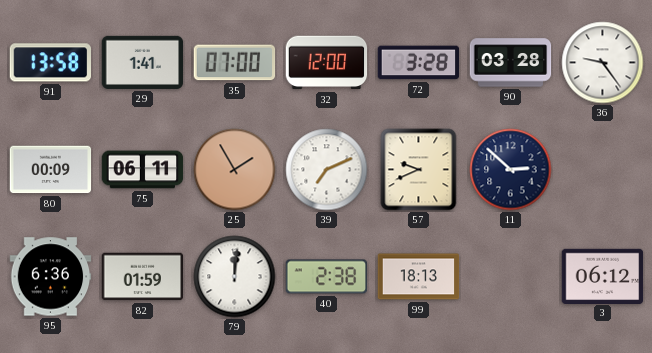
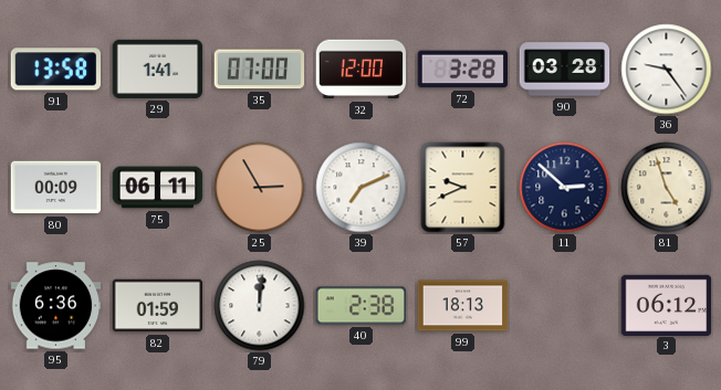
25: 1:55 -> 2:55 (260, 188)
81: none -> 4:57 (667, 188)
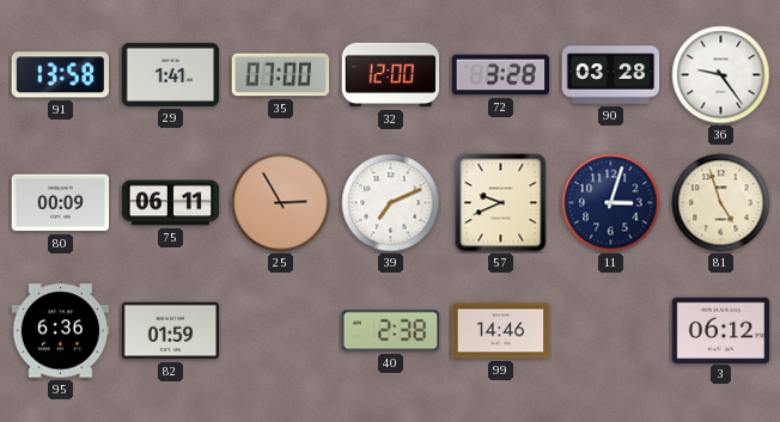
11: 2:52 -> 3:03 (611, 203)
79: 12:01 -> none (260, 306)
99: 18:13 -> 14:46 (501, 331)
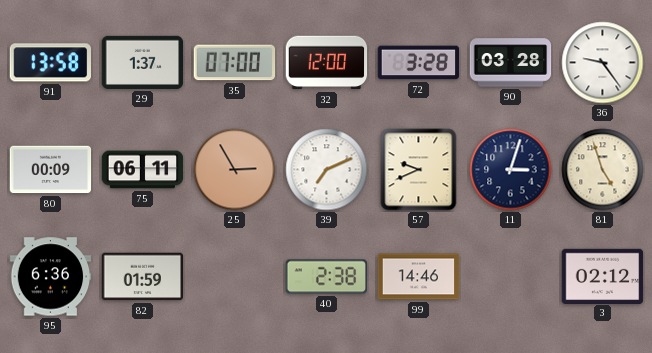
29: 1:41 -> 1:37 (143, 62)
3: 06:12 -> 02:12 (603, 276)
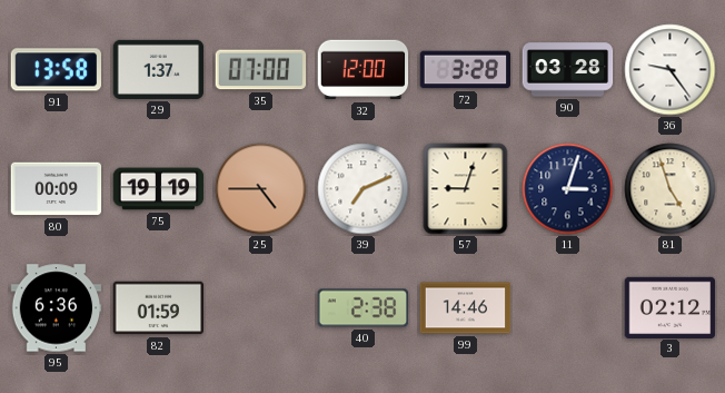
75: 06:11 -> 19:19 (159, 189)
25: 2:55 -> 4:45 (261, 189)
57: 9:41 -> 9:03 (466, 189)
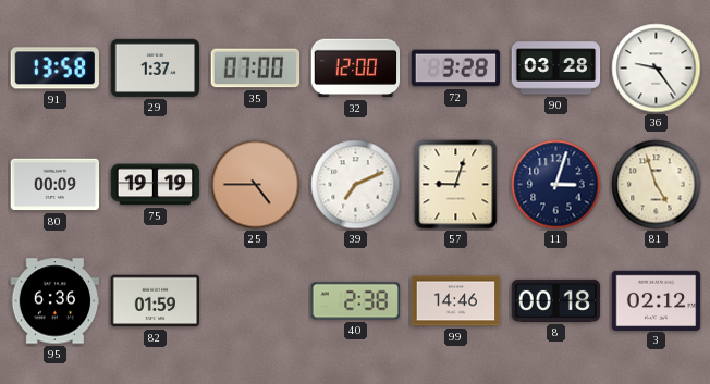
8: none -> 00:18 (556, 300)
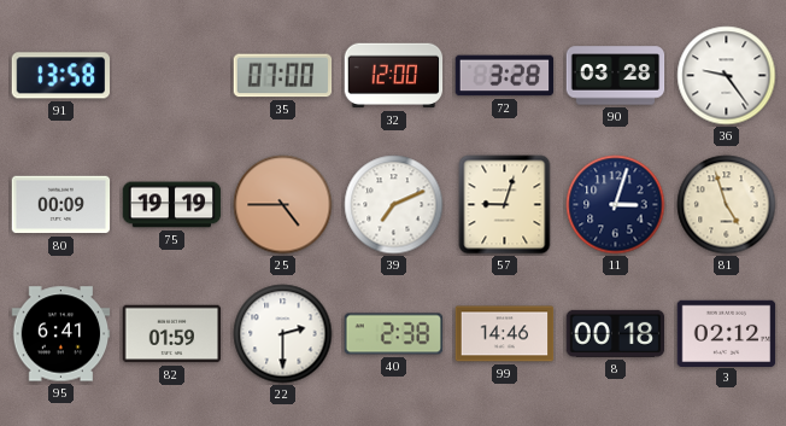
29: 1:37 -> none (156, 67)
95: 6:36 -> 6:41 (61, 334)
22: none -> 2:30 (283, 334)
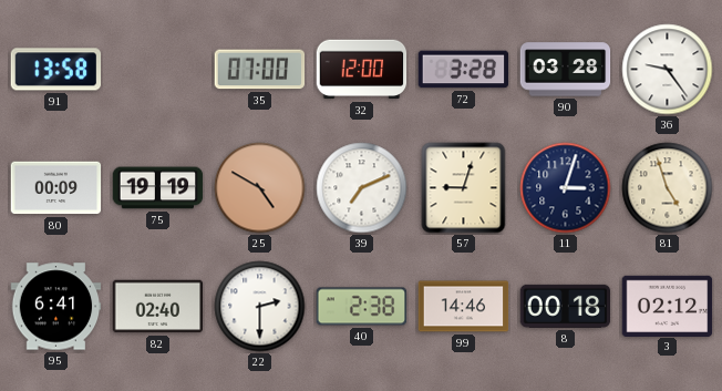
25: 4:45 -> 4:50 (260, 188)
82: 01:59 -> 02:40 (158, 307)
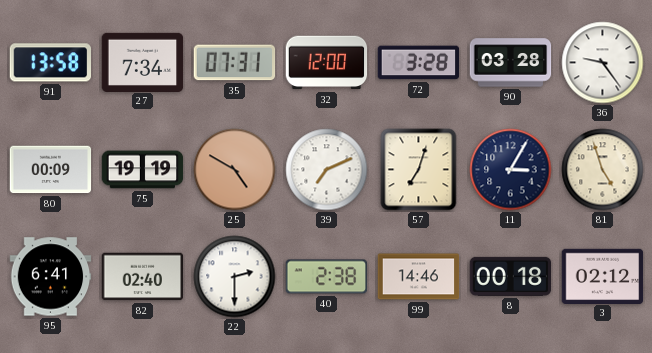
27: none -> 7:34 (143, 62)
35: 07:00 -> 07:31 (235, 63)
57: 9:03 -> 7:03 (419, 170)
11: 3:03 -> 3:05 (511, 170)
